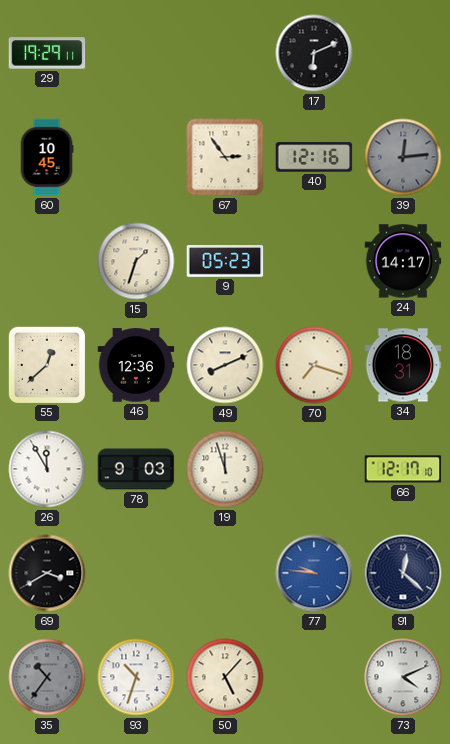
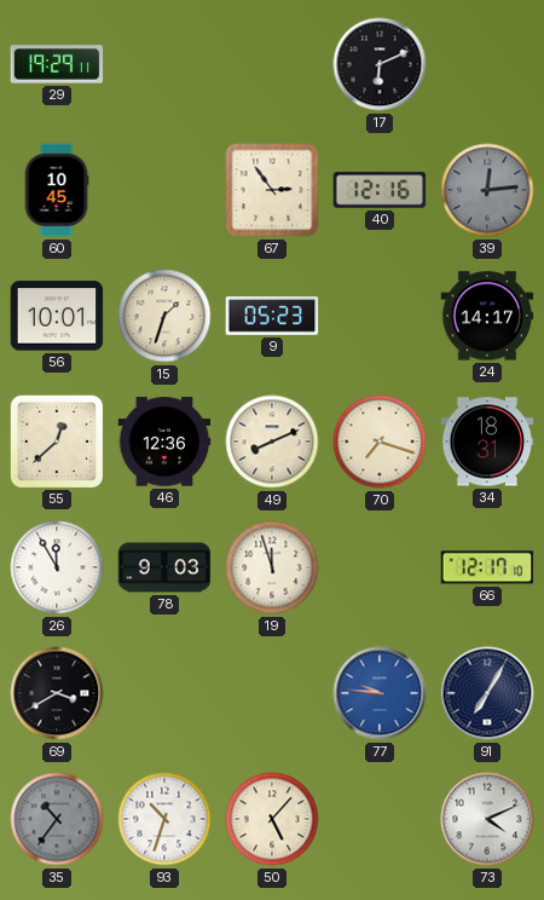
56: none -> 10:01 (57, 316)
91: 12:22 -> 7:05 (487, 693)
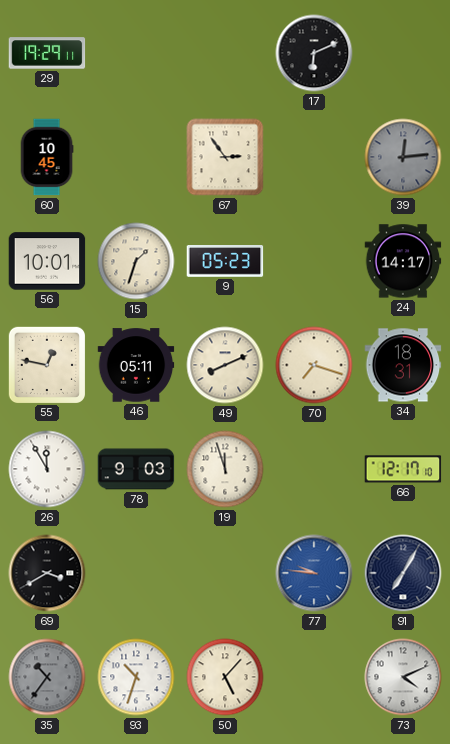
40: 12:16 -> none (380, 190)
55: 12:38 -> 12:47 (46, 364)
46: 12:36 -> 05:11 (136, 365)
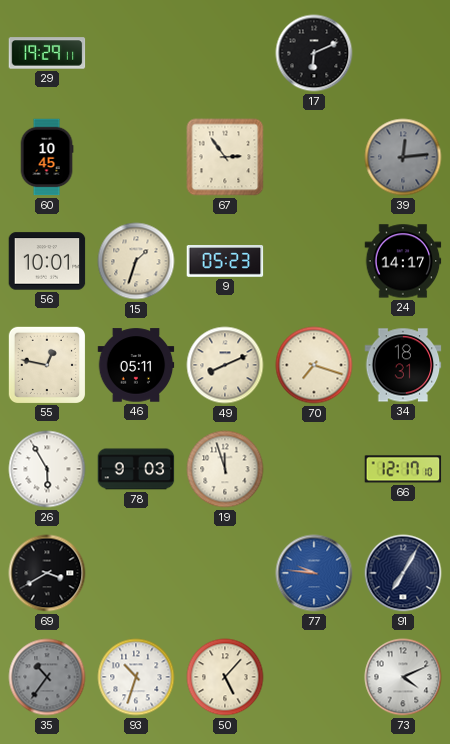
26: 11:55 -> 5:55 (47, 469)
